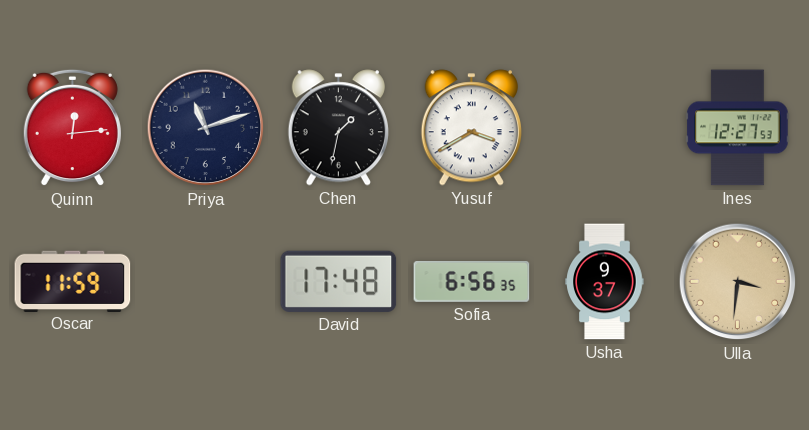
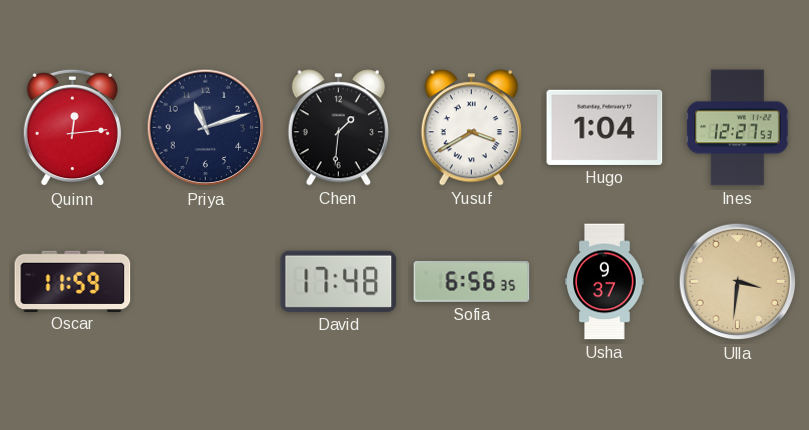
Chen: 1:32 -> 1:31 (338, 128)
Hugo: none -> 1:04 (605, 127)
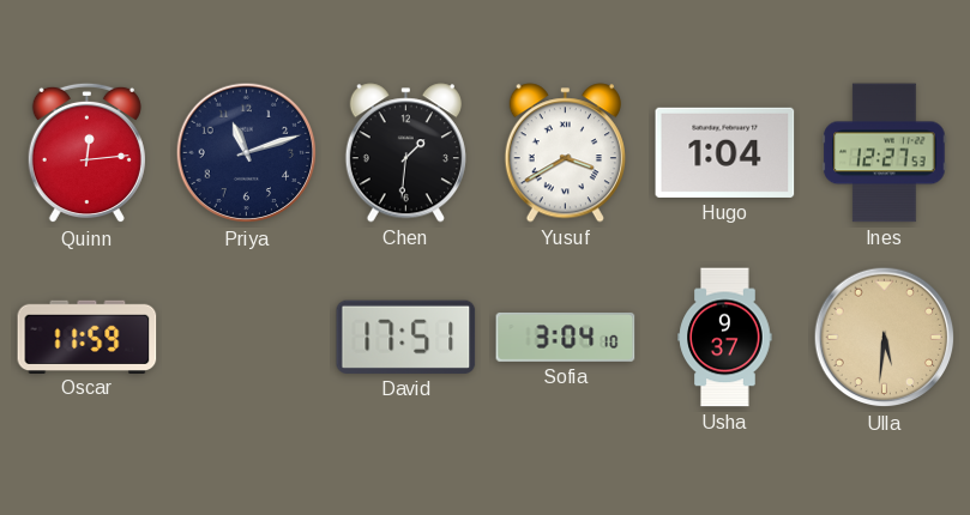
David: 17:48 -> 17:51 (406, 337)
Sofia: 6:56 -> 3:04 (566, 337)
Ulla: 3:31 -> 5:31 (885, 338)
